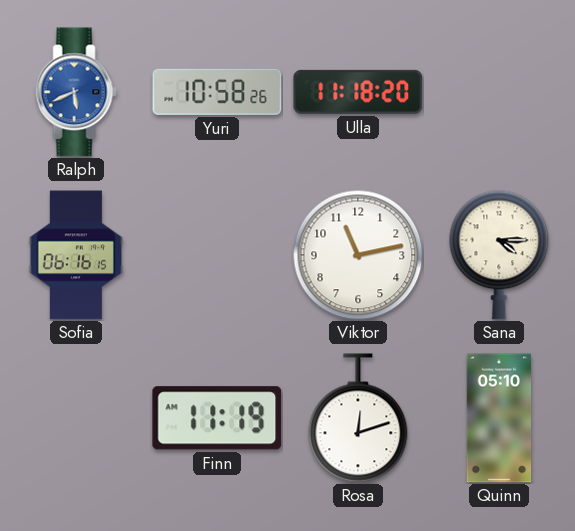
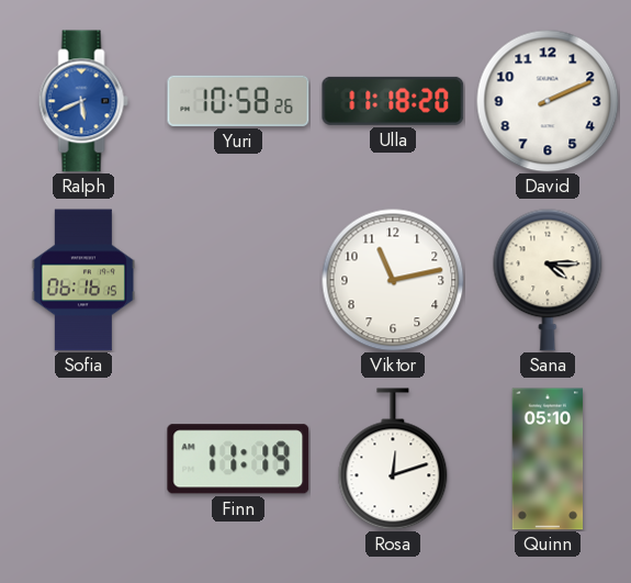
David: none -> 2:11 (548, 101)
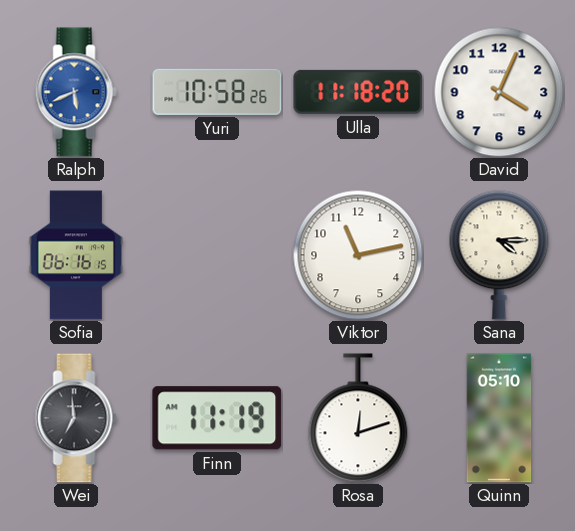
David: 2:11 -> 4:04 (499, 92)
Wei: none -> 6:59 (76, 418)
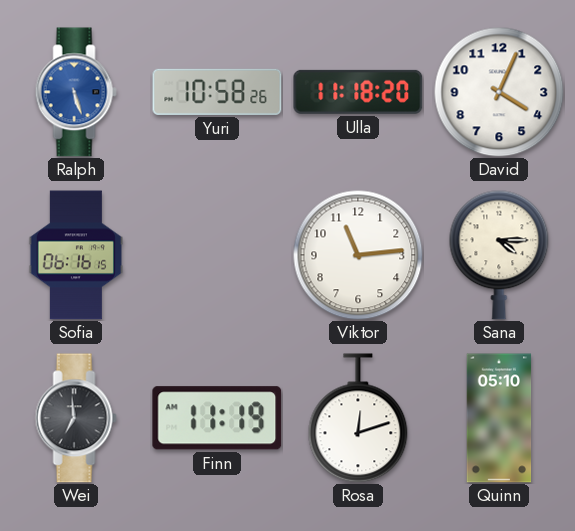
Ralph: 5:41 -> 5:27 (76, 92)
Viktor: 11:13 -> 11:14 (358, 255)
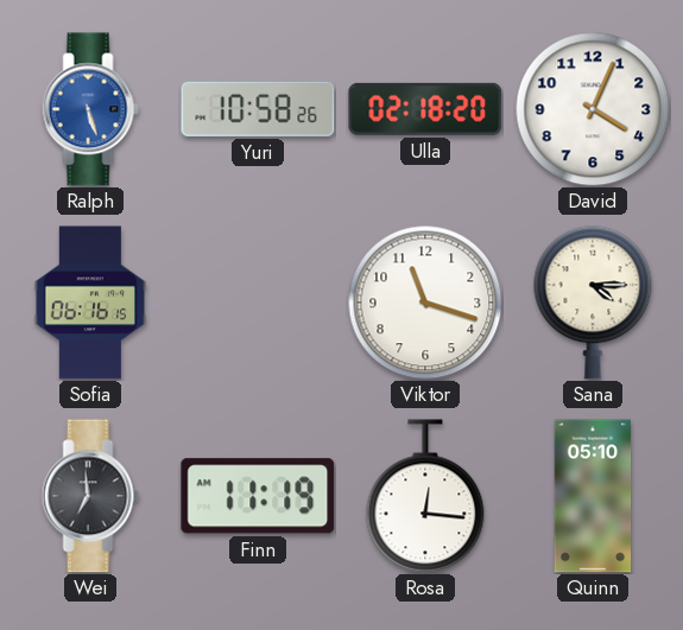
Ulla: 11:18 -> 02:18 (425, 109)
Viktor: 11:14 -> 11:18 (425, 303)
Rosa: 12:12 -> 12:16 (425, 496)
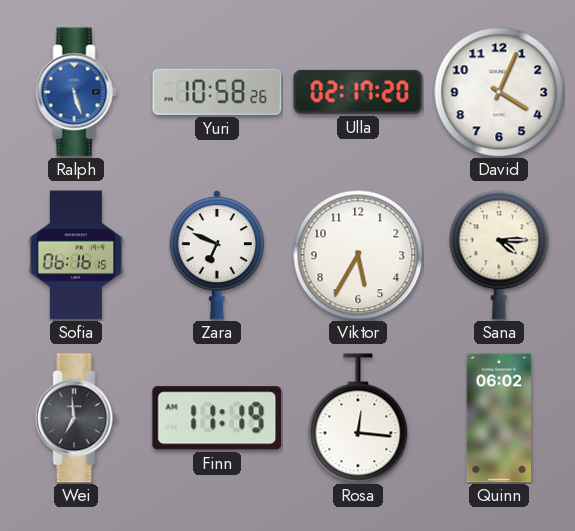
Ulla: 02:18 -> 02:17 (358, 92)
Zara: none -> 6:49 (217, 255)
Viktor: 11:18 -> 5:35 (358, 255)
Quinn: 05:10 -> 06:02 (499, 418)
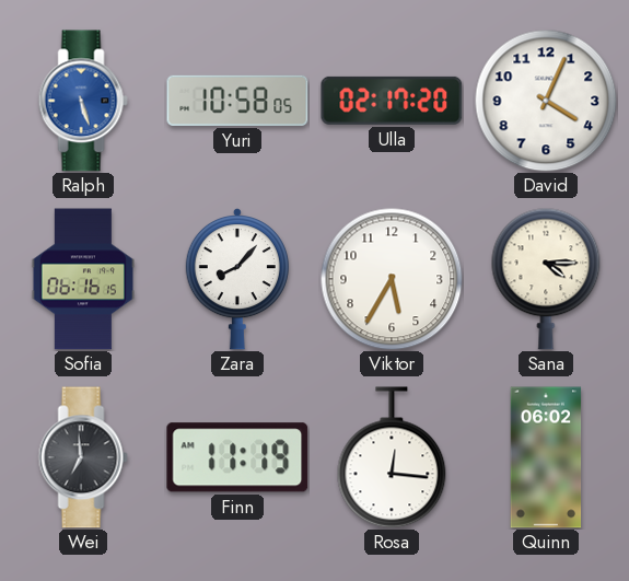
Yuri: 10:58:26 -> 10:58:05 (237, 101)
Zara: 6:49 -> 8:07 (237, 279)
